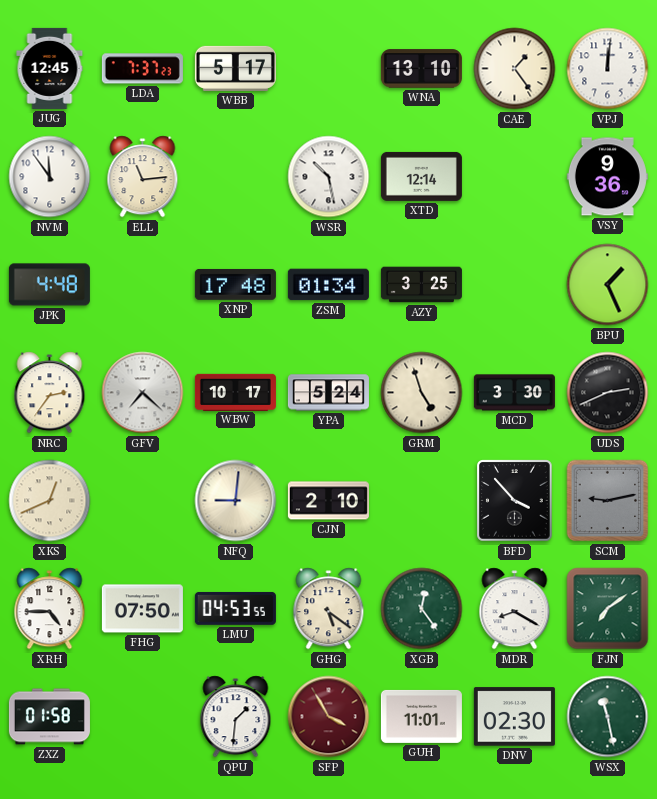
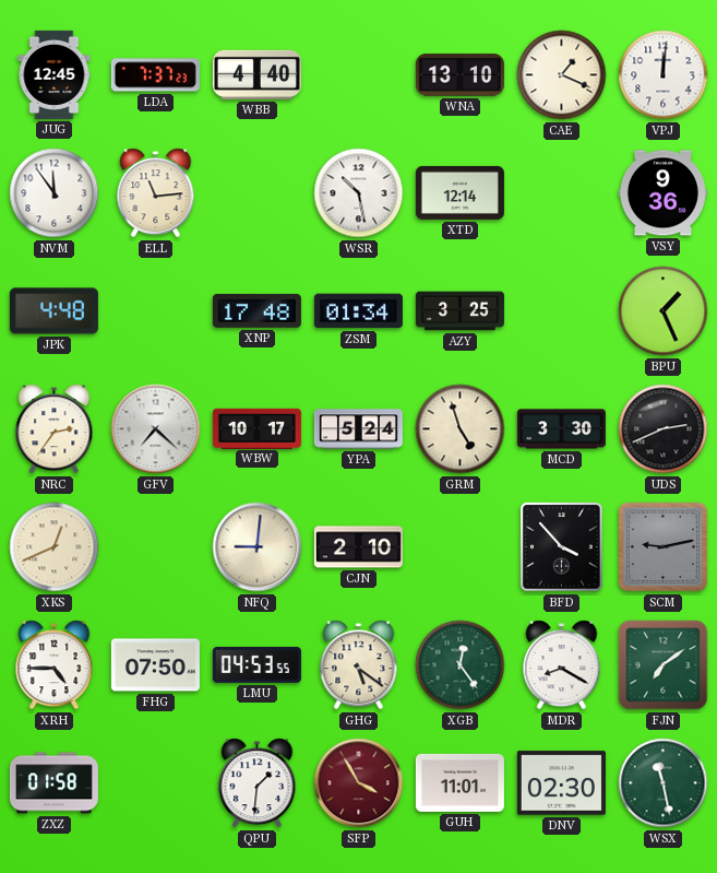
WBB: 5:17 -> 4:40 (256, 74)
CAE: 1:24 -> 1:19 (562, 75)
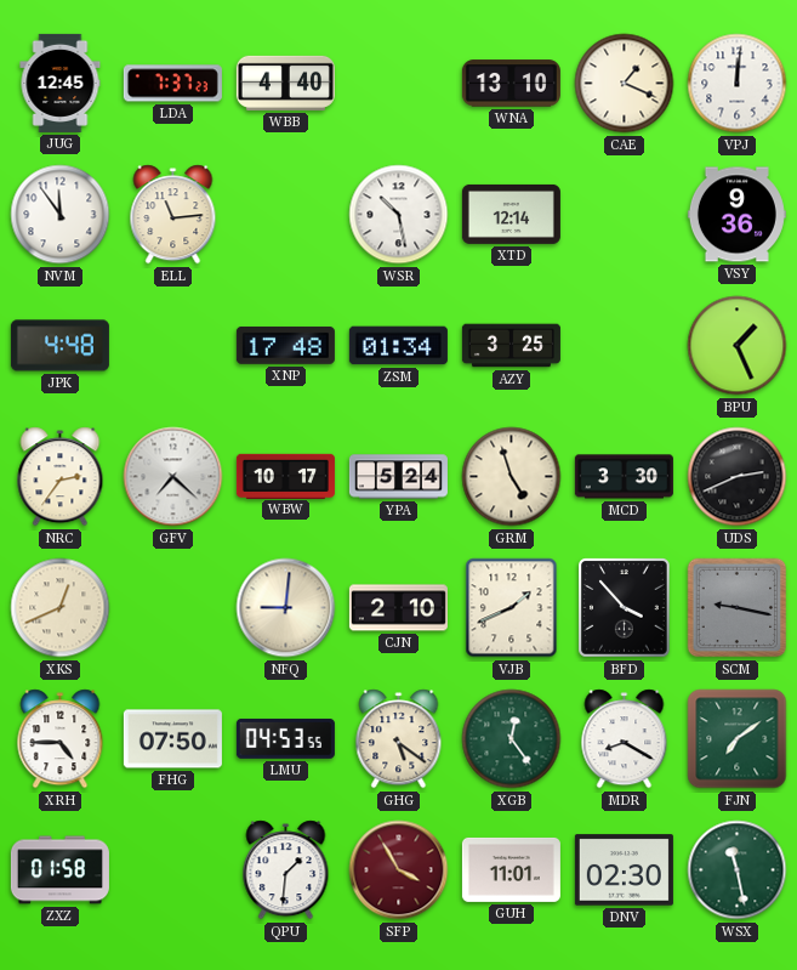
VJB: none -> 1:41 (512, 608)
SCM: 9:13 -> 9:17 (738, 608)
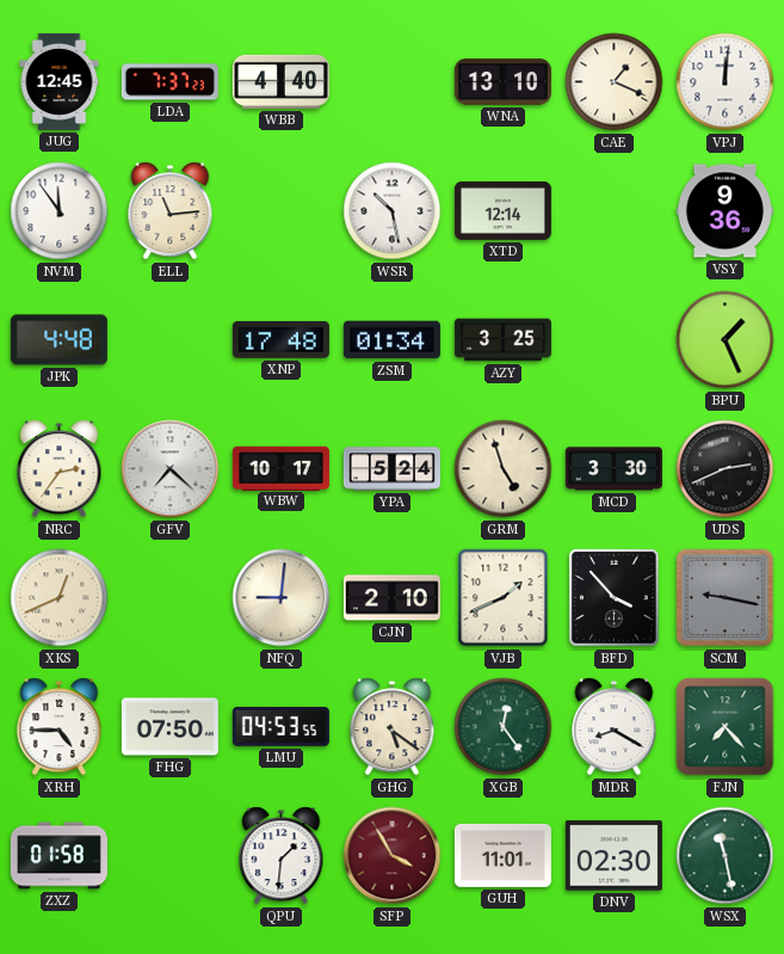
FJN: 7:09 -> 7:23 (726, 727)
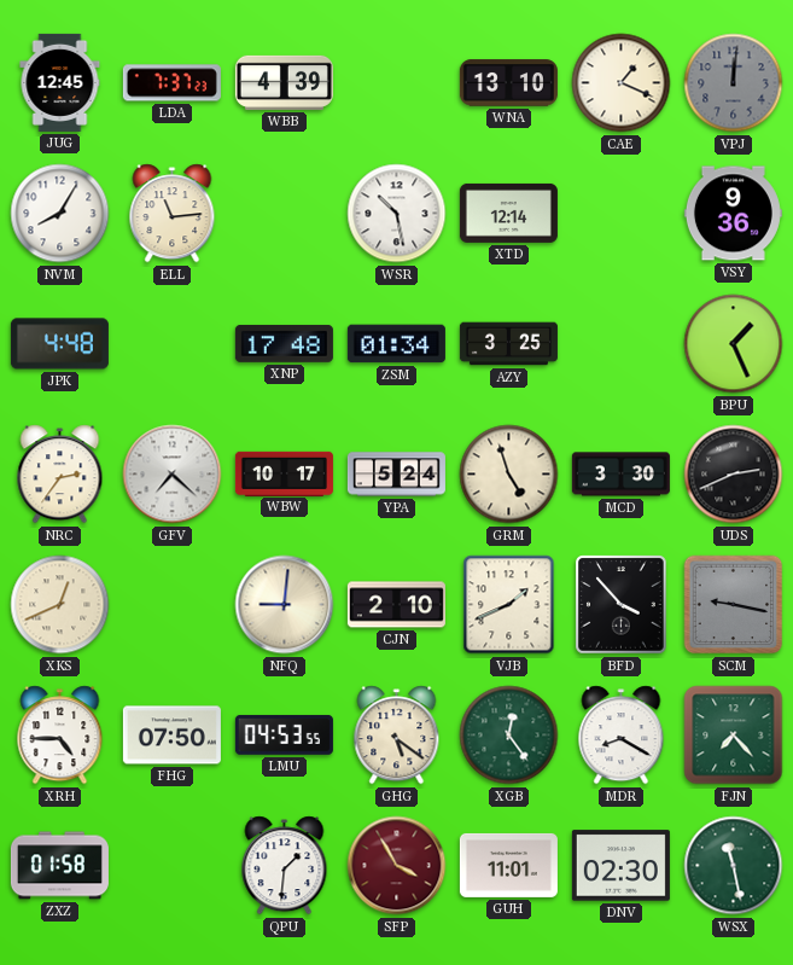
WBB: 4:40 -> 4:39 (284, 82)
VPJ dial: white -> grey (734, 83)
NVM: 11:54 -> 8:05 (60, 214)
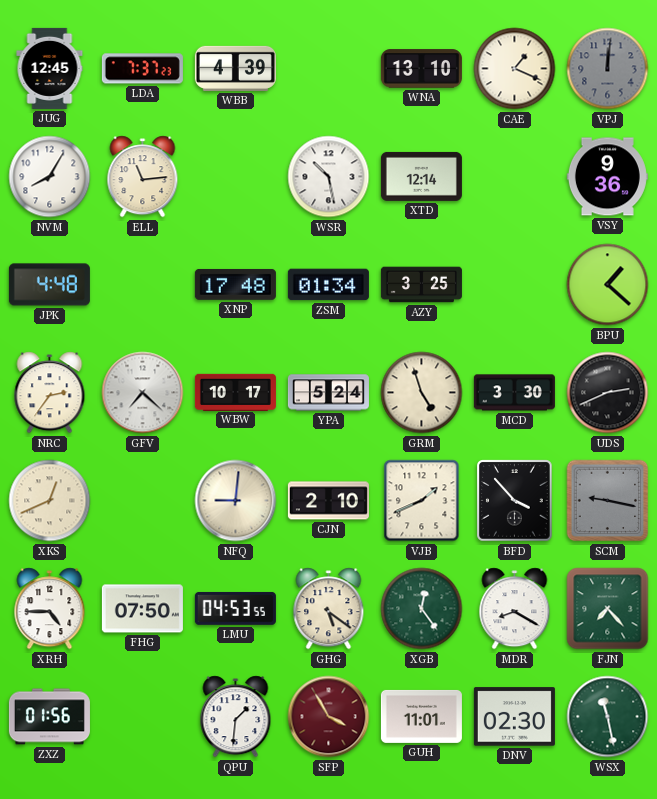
BPU: 1:26 -> 1:22 (608, 285)
ZXZ: 01:58 -> 01:56 (49, 717)
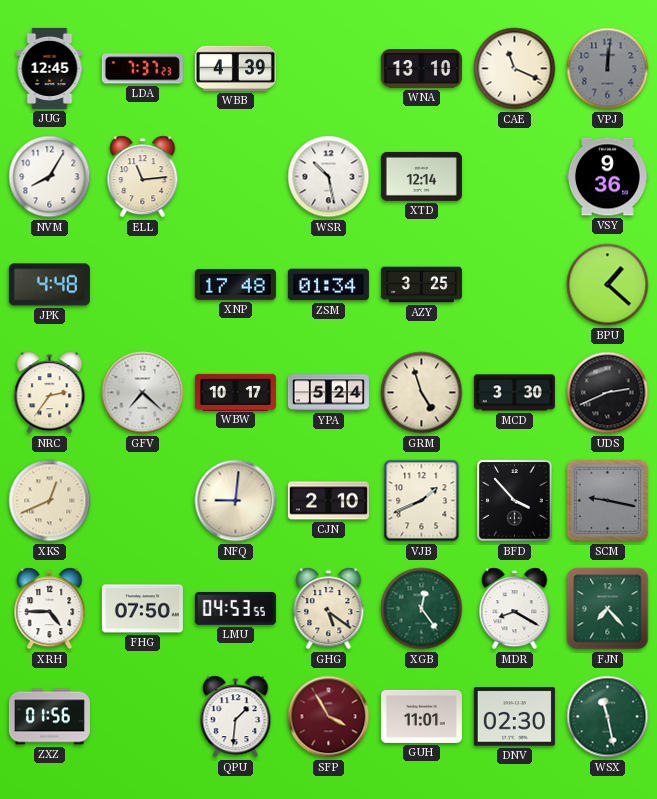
CAE: 1:19 -> 11:19 (515, 69)
